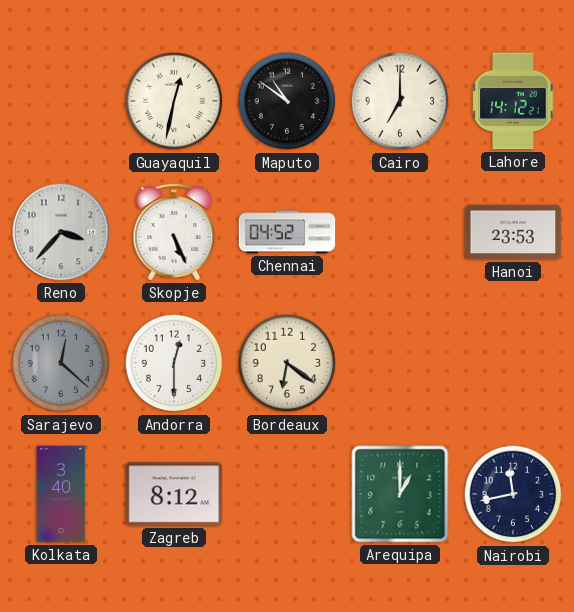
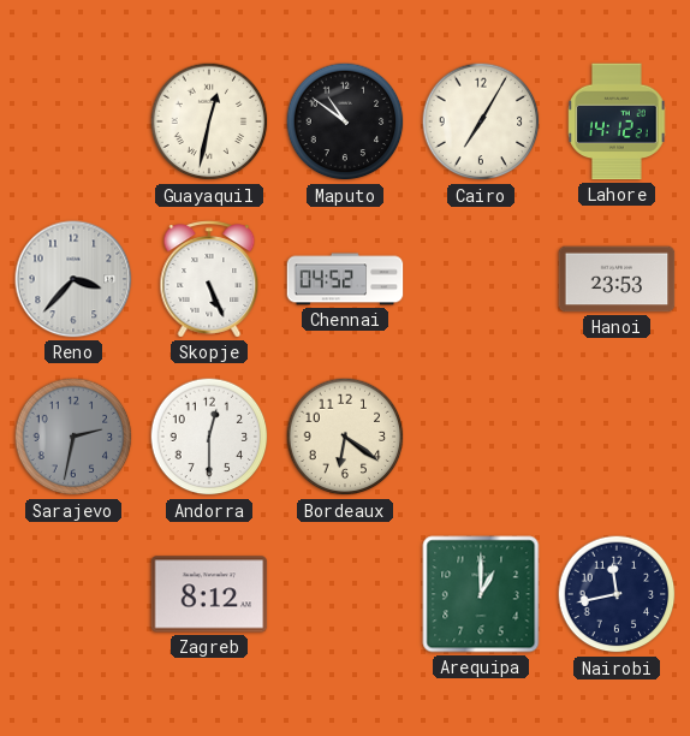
Cairo: 7:00 -> 7:05 (481, 121)
Sarajevo: 12:22 -> 2:32 (73, 437)
Kolkata: 3:40 -> none (61, 494)
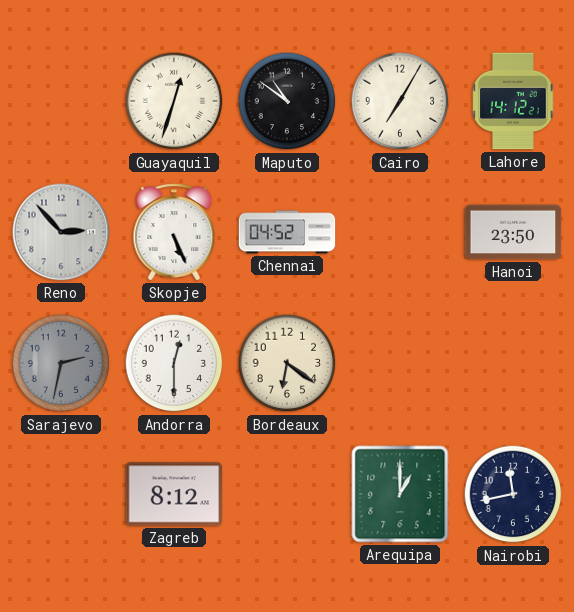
Guayaquil: 12:32 -> 12:33 (174, 101)
Reno: 3:37 -> 2:53 (61, 232)
Hanoi: 23:53 -> 23:50 (513, 232)
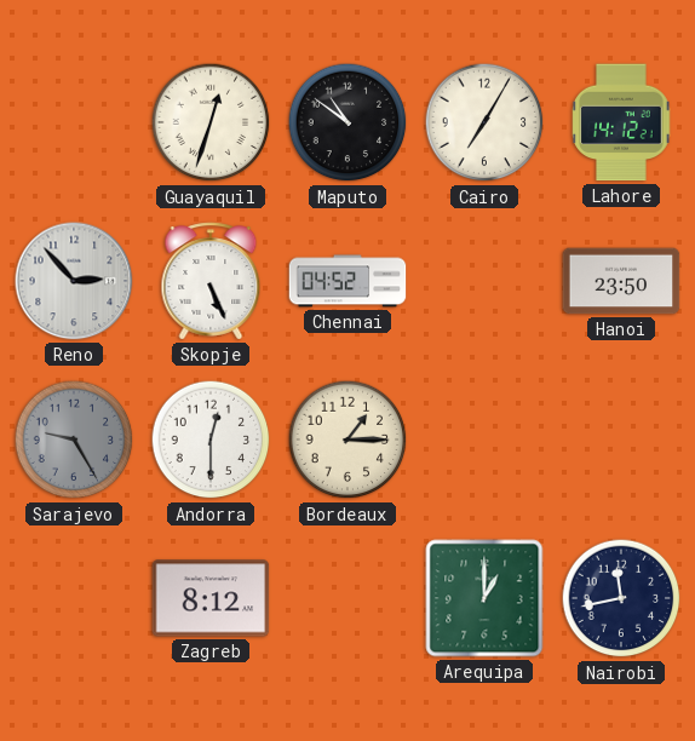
Sarajevo: 2:32 -> 9:25 (74, 440)
Bordeaux: 6:21 -> 1:15 (347, 440)
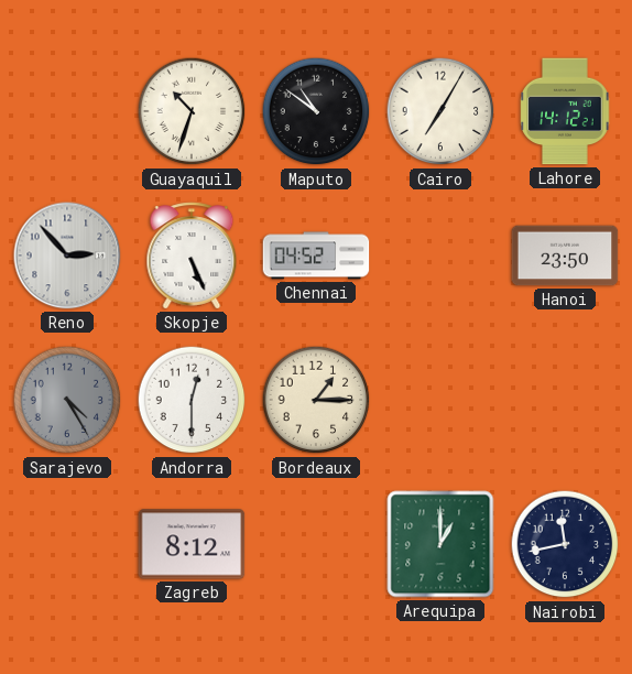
Guayaquil: 12:33 -> 10:33 (192, 111)
Sarajevo: 9:25 -> 4:25 (67, 400)
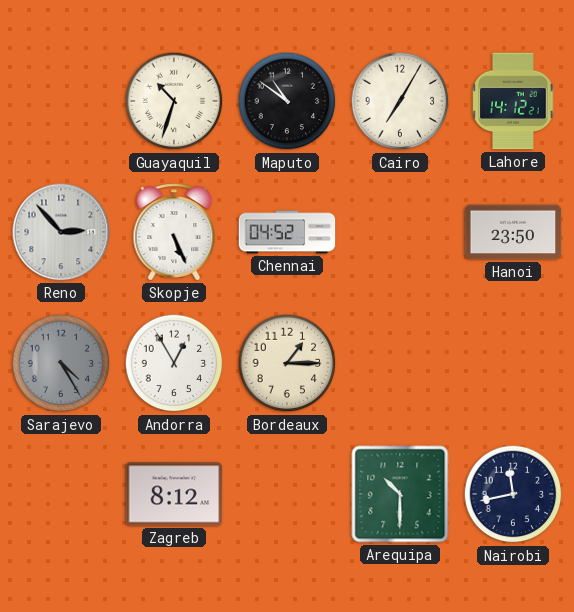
Andorra: 12:30 -> 12:55 (174, 363)
Arequipa: 1:00 -> 10:30 (400, 494)
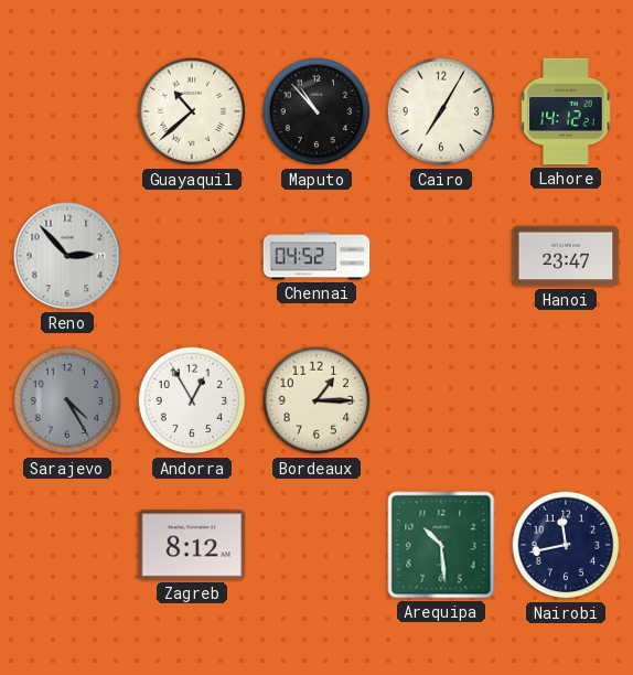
Guayaquil: 10:33 -> 10:38 (192, 111)
Maputo: 10:51 -> 10:53 (316, 111)
Skopje: 5:26 -> none (174, 232)
Hanoi: 23:50 -> 23:47 (566, 256)
Arequipa: 10:30 -> 10:29 (441, 545)
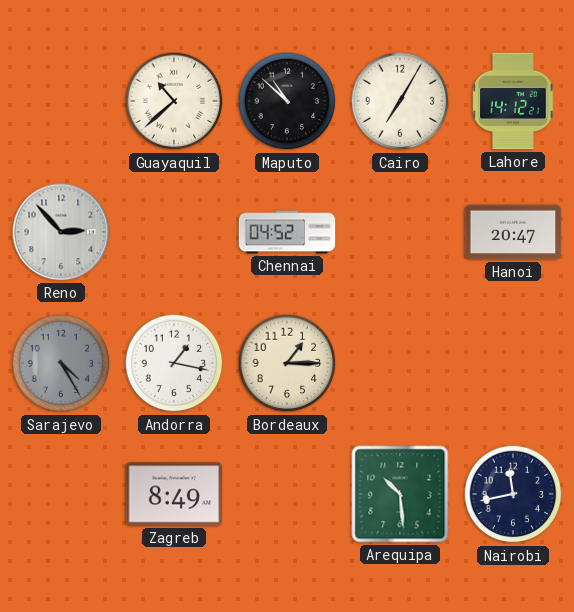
Maputo: 10:53 -> 10:52 (287, 101)
Hanoi: 23:47 -> 20:47 (513, 232)
Andorra: 12:55 -> 1:17 (174, 363)
Zagreb: 8:12 -> 8:49 (174, 494)
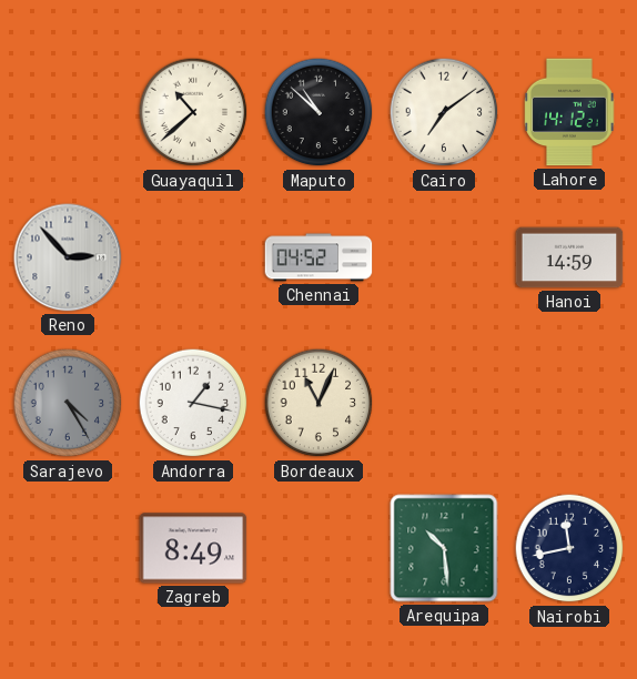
Cairo: 7:05 -> 7:09 (444, 112)
Hanoi: 20:47 -> 14:59 (569, 257)
Bordeaux: 1:15 -> 11:04 (318, 403)
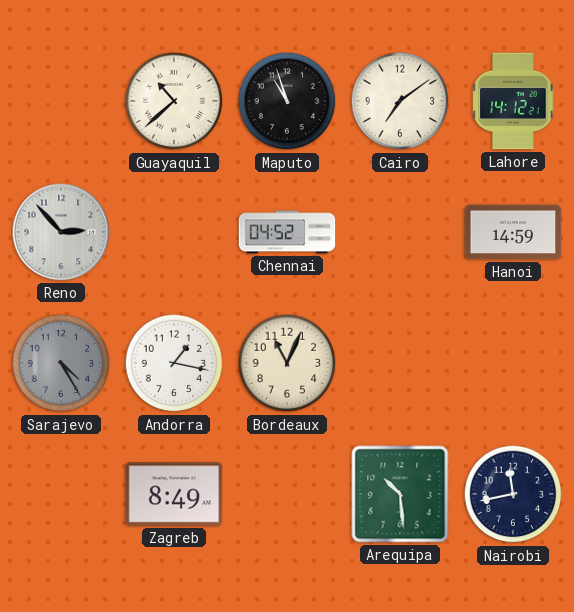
Maputo: 10:52 -> 10:57 (287, 101)
